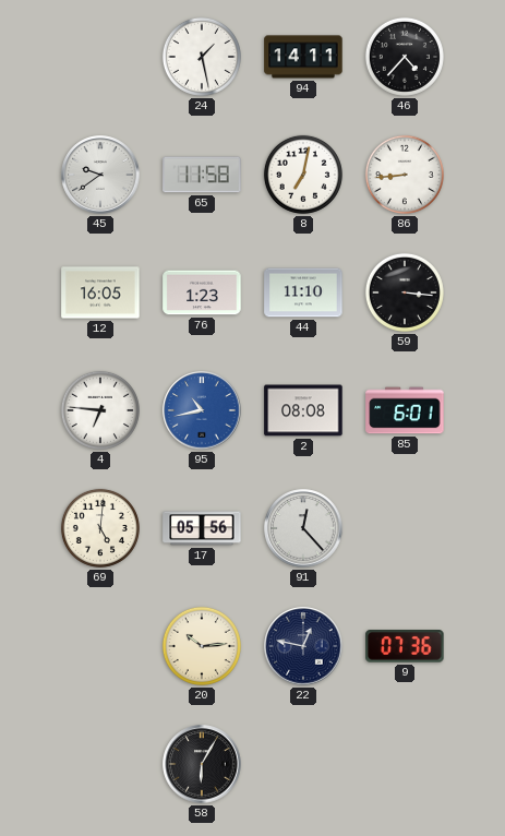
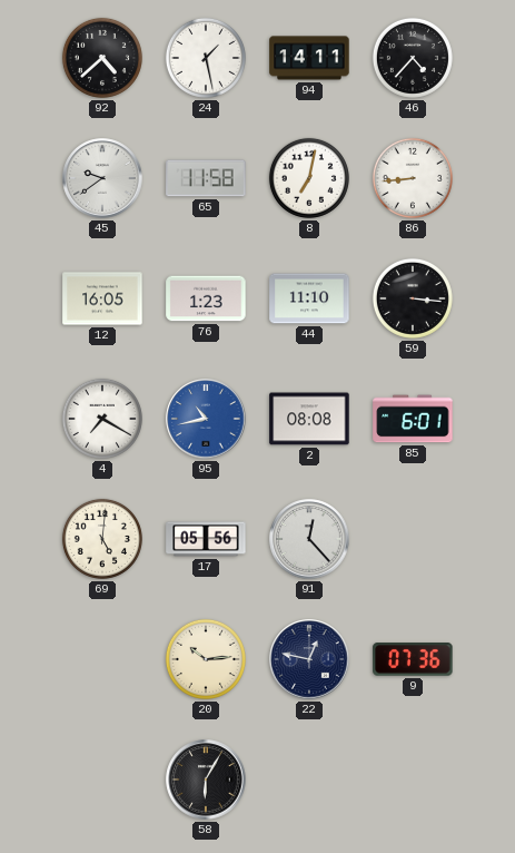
92: none -> 4:38 (102, 58)
4: 6:46 -> 7:20 (102, 419)
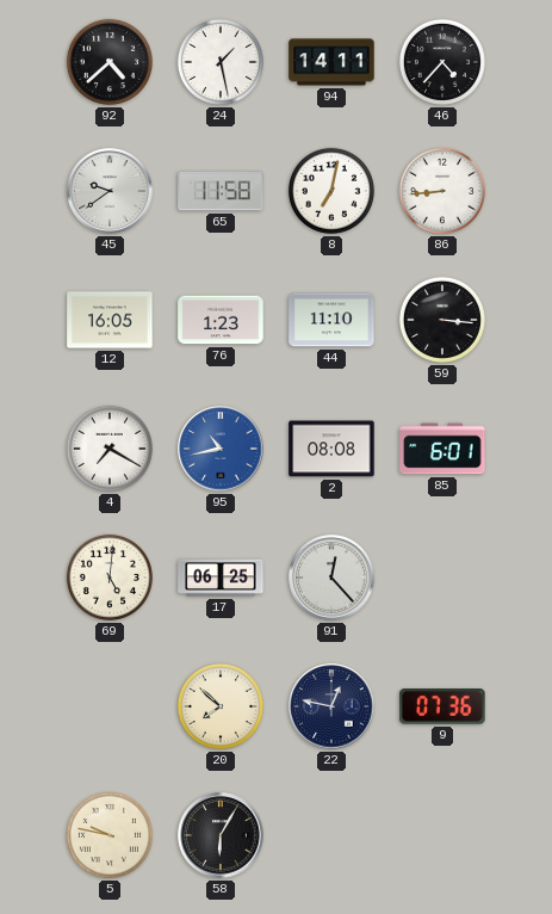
17: 05:56 -> 06:25 (221, 578)
20: 10:14 -> 7:52 (221, 706)
5: none -> 9:47 (110, 835)
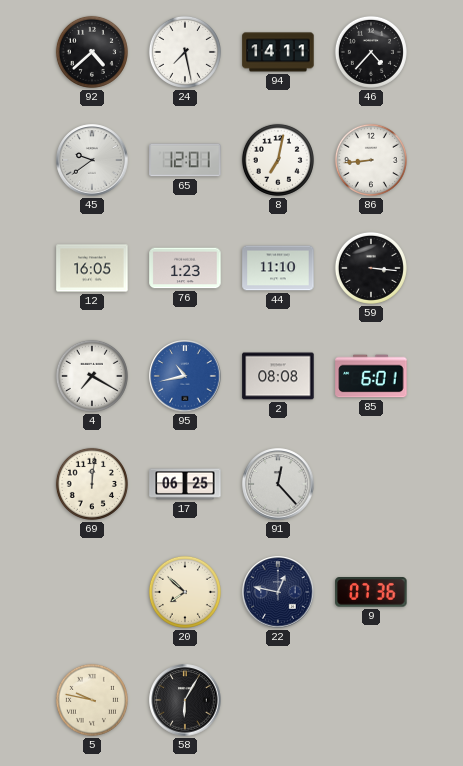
24: 1:28 -> 7:28 (185, 52)
65: 11:58 -> 12:01 (185, 160)
69: 5:01 -> 12:01 (92, 484)
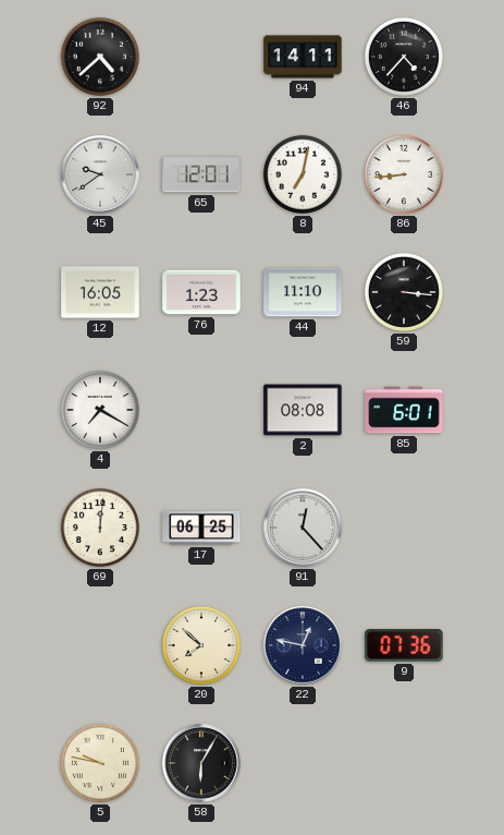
24: 7:28 -> none (185, 52)
95: 10:43 -> none (185, 376)
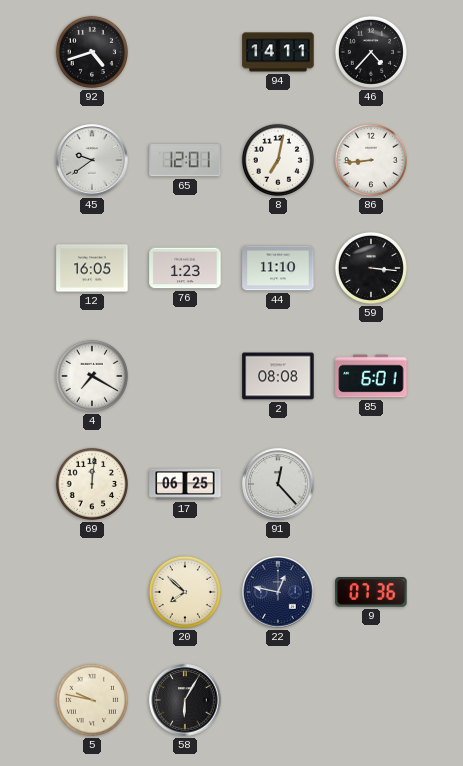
92: 4:38 -> 4:42 (92, 52)
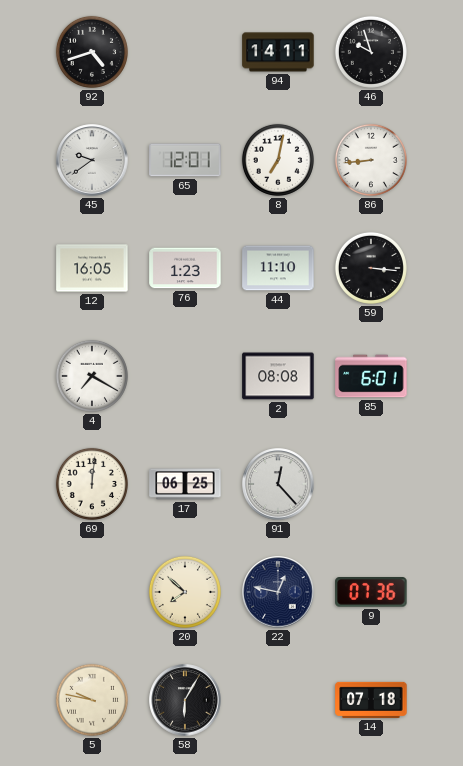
46: 4:37 -> 9:57 (371, 52)
14: none -> 07:18 (371, 700)
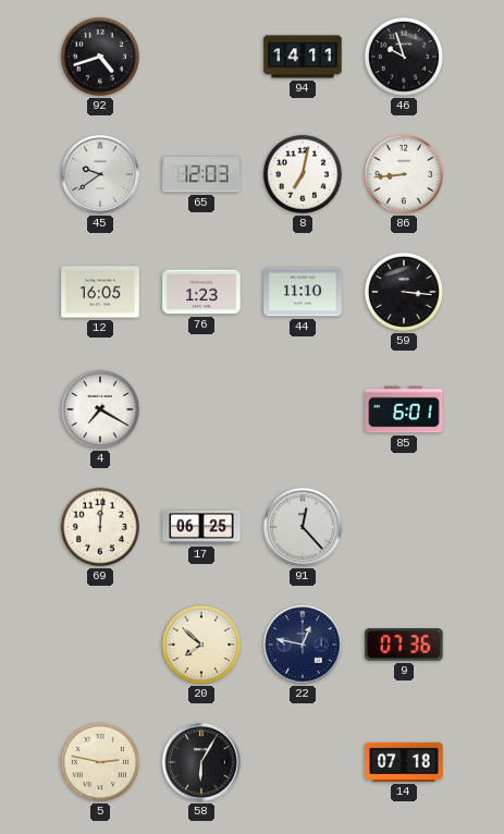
65: 12:01 -> 12:03 (201, 174)
2: 08:08 -> none (278, 376)
5: 9:47 -> 2:47 (100, 762)
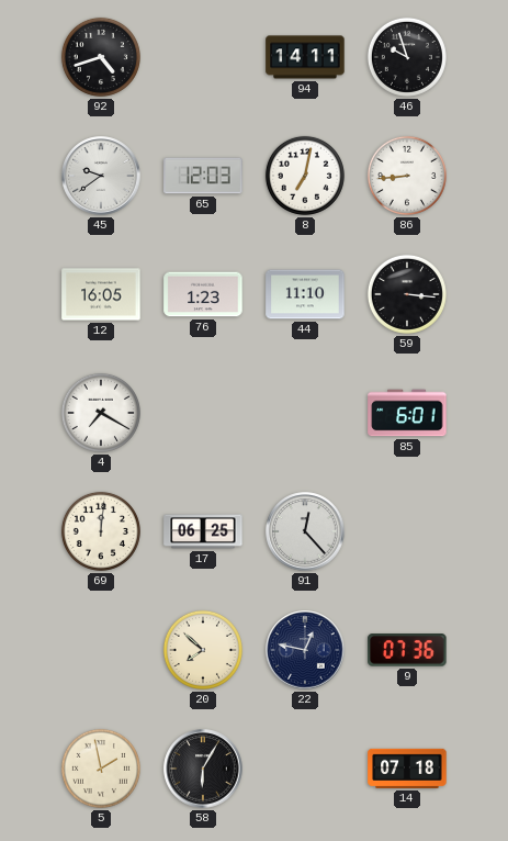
5: 2:47 -> 1:58 (101, 769)
